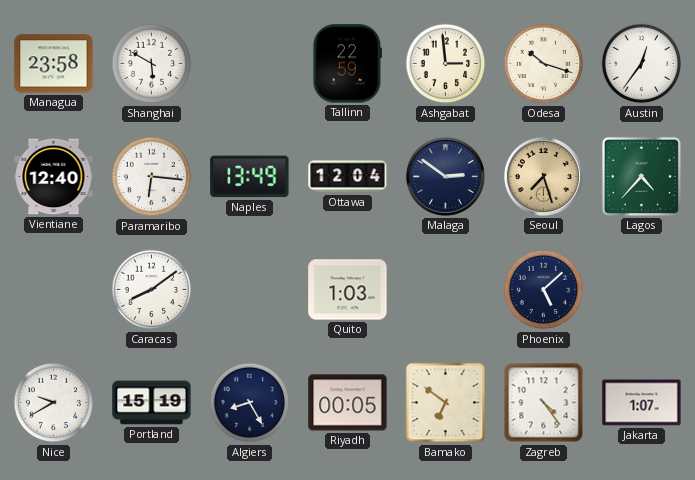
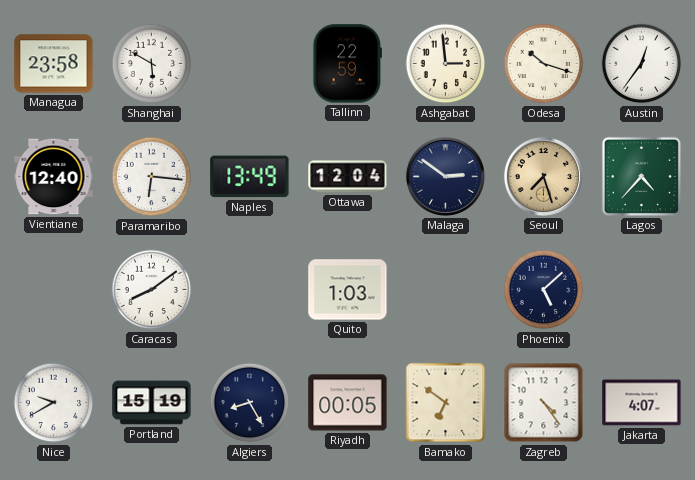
Jakarta: 1:07 -> 4:07 (642, 403)
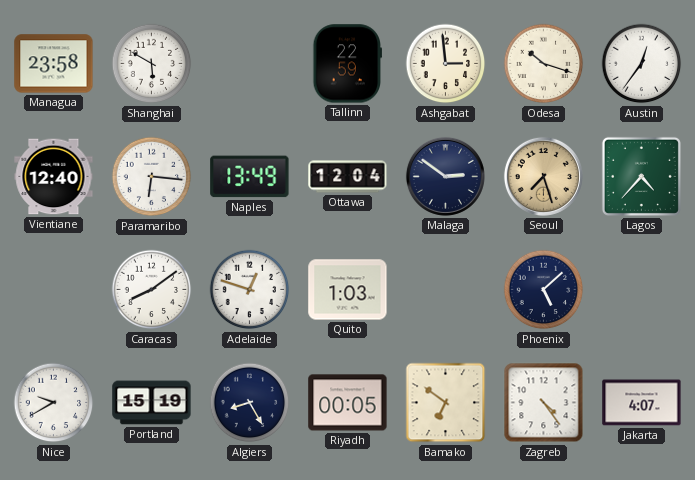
Adelaide: none -> 12:48 (250, 290)
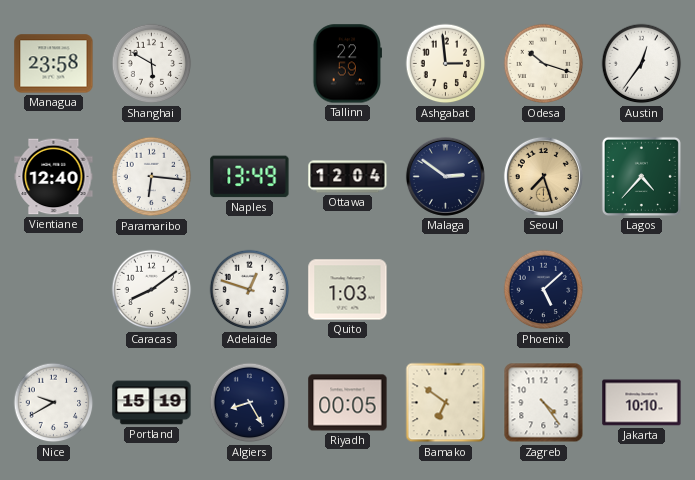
Jakarta: 4:07 -> 10:10 (642, 403)
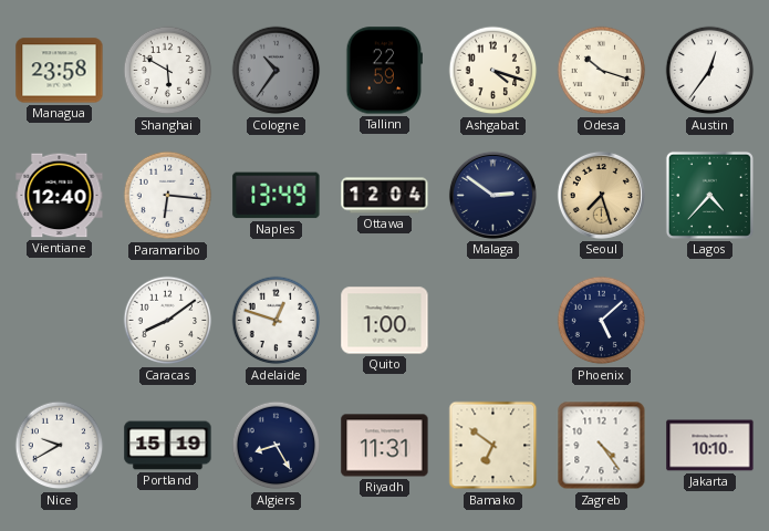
Cologne: none -> 10:36 (277, 71)
Ashgabat: 2:59 -> 4:18 (493, 71)
Quito: 1:03 -> 1:00 (385, 321)
Riyadh: 00:05 -> 11:31 (385, 446)
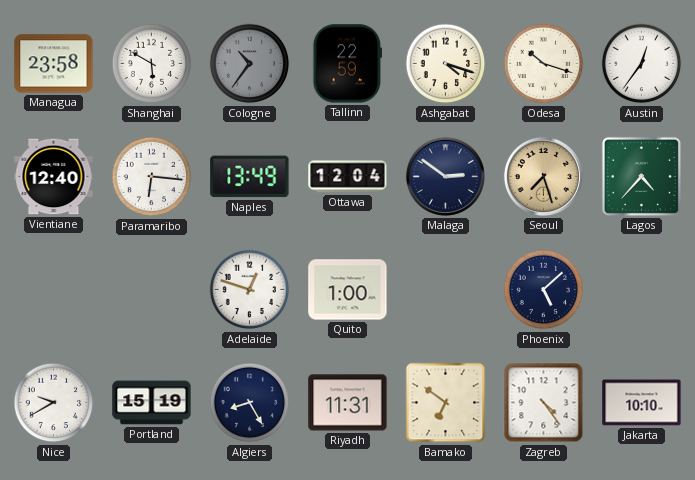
Caracas: 8:09 -> none (168, 321)
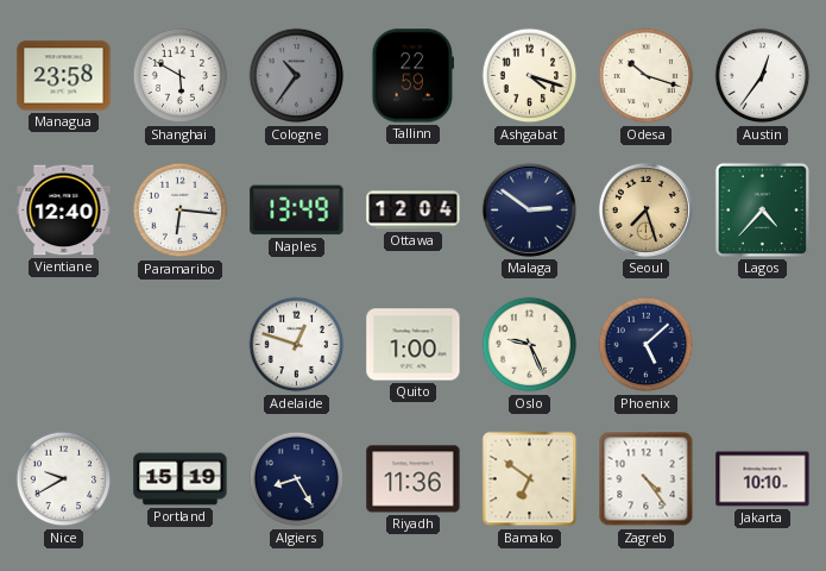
Oslo: none -> 9:26 (530, 345)
Riyadh: 11:31 -> 11:36 (414, 479)
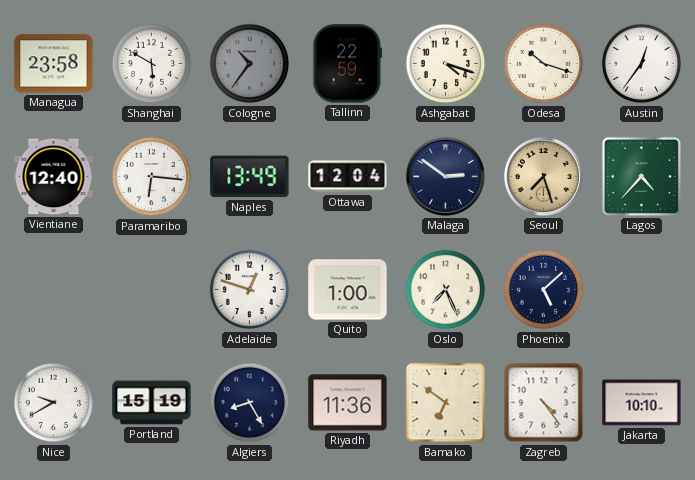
Oslo: 9:26 -> 7:26 (446, 290)
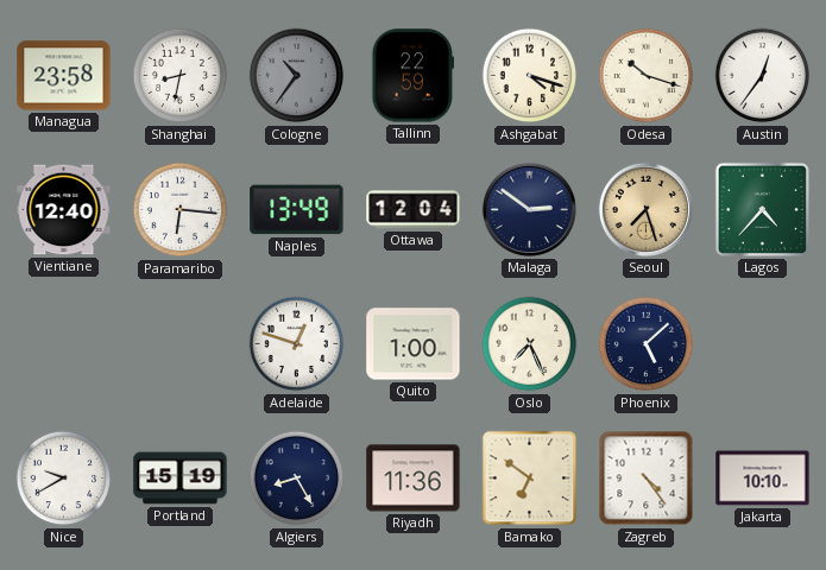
Shanghai: 5:50 -> 8:32 (181, 76)
